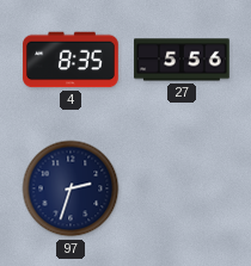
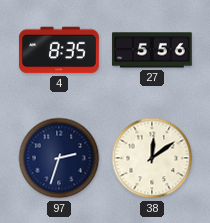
38: none -> 12:09 (152, 158)
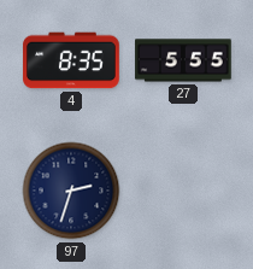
27: 5:56 -> 5:55 (183, 60)
38: 12:09 -> none (152, 158)
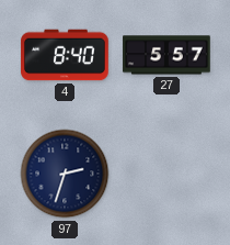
4: 8:35 -> 8:40 (65, 55)
27: 5:55 -> 5:57 (166, 55)
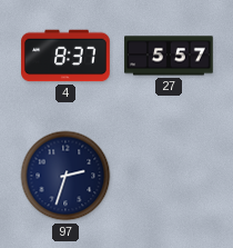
4: 8:40 -> 8:37 (65, 56)
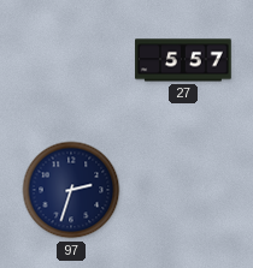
4: 8:37 -> none (65, 56)
